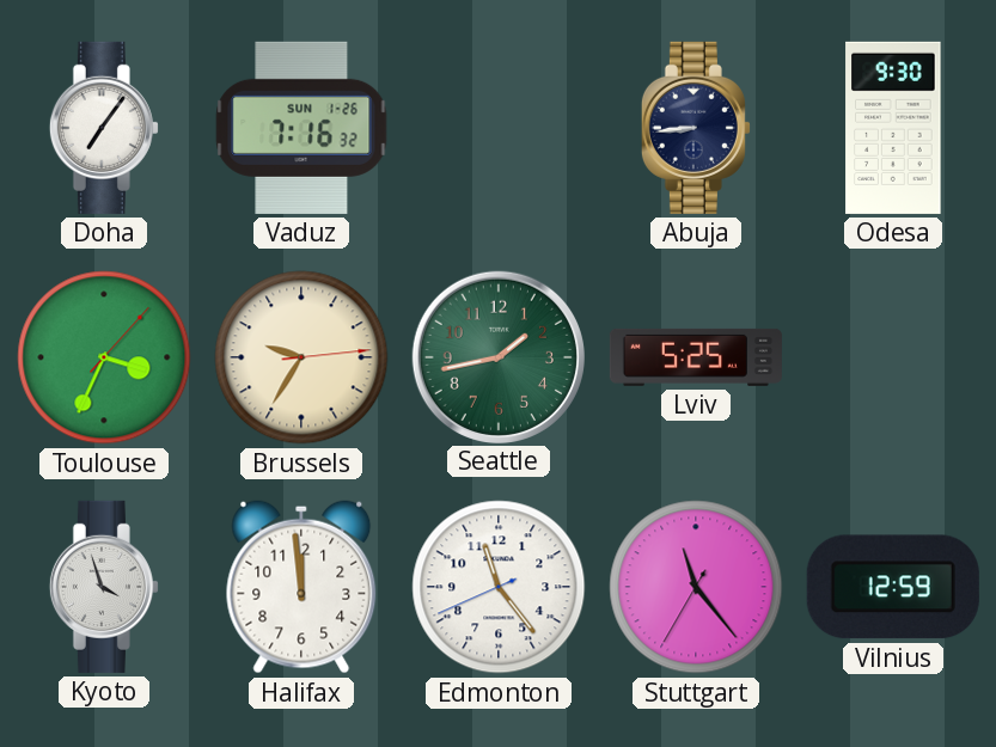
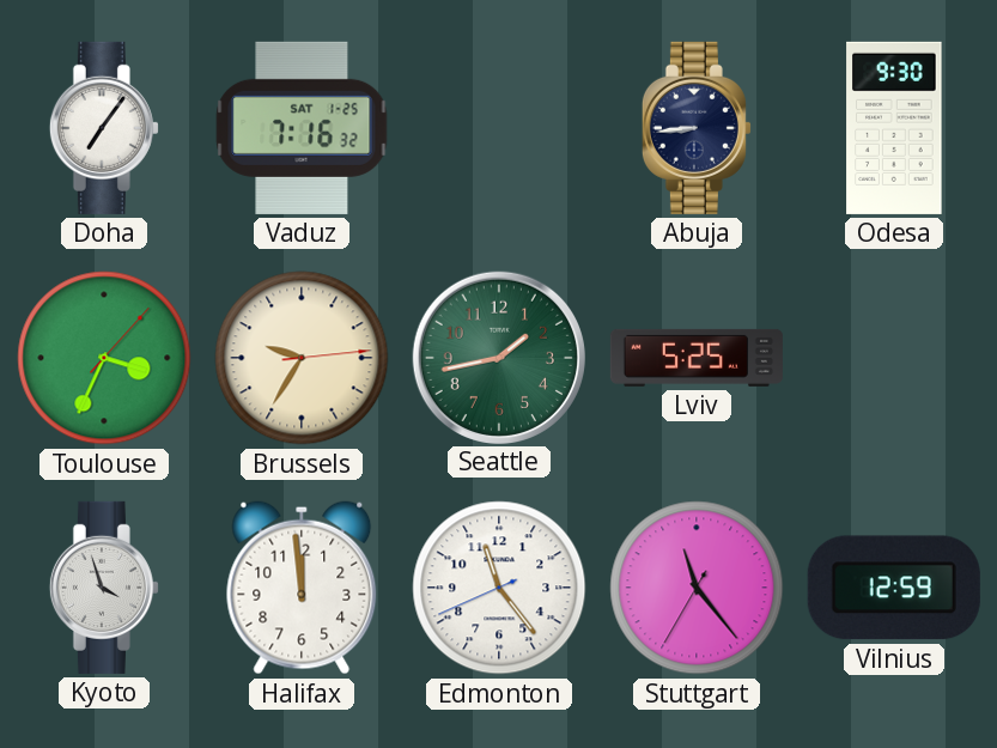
Vaduz date: SUN 1-26 -> SAT 1-25 (302, 128)
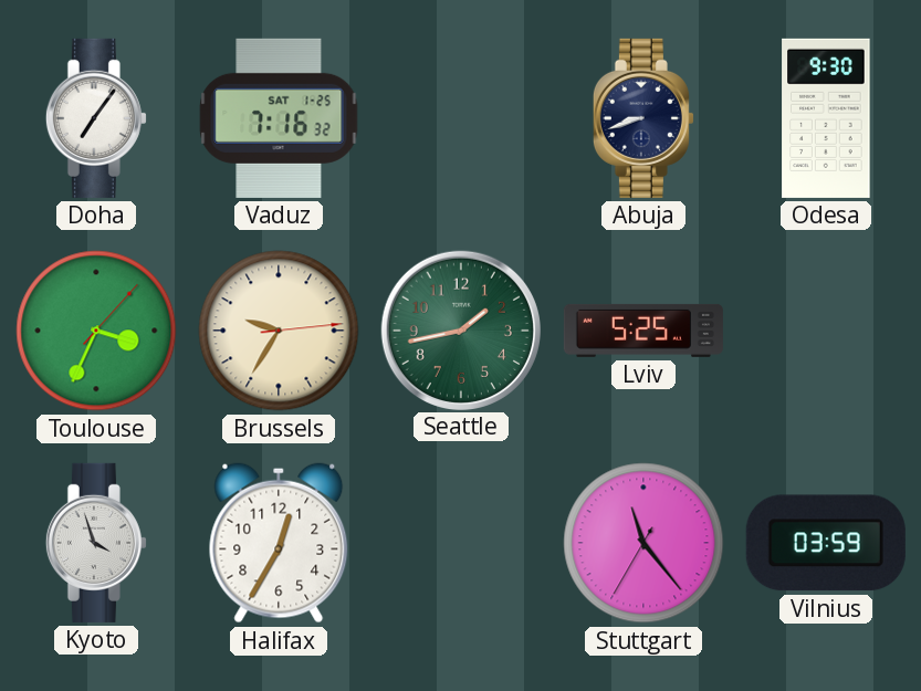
Abuja: 8:44 -> 8:42 (643, 118)
Halifax: 11:59 -> 12:35 (279, 543)
Edmonton: 11:23 -> none (499, 588)
Vilnius: 12:59 -> 03:59 (826, 543)
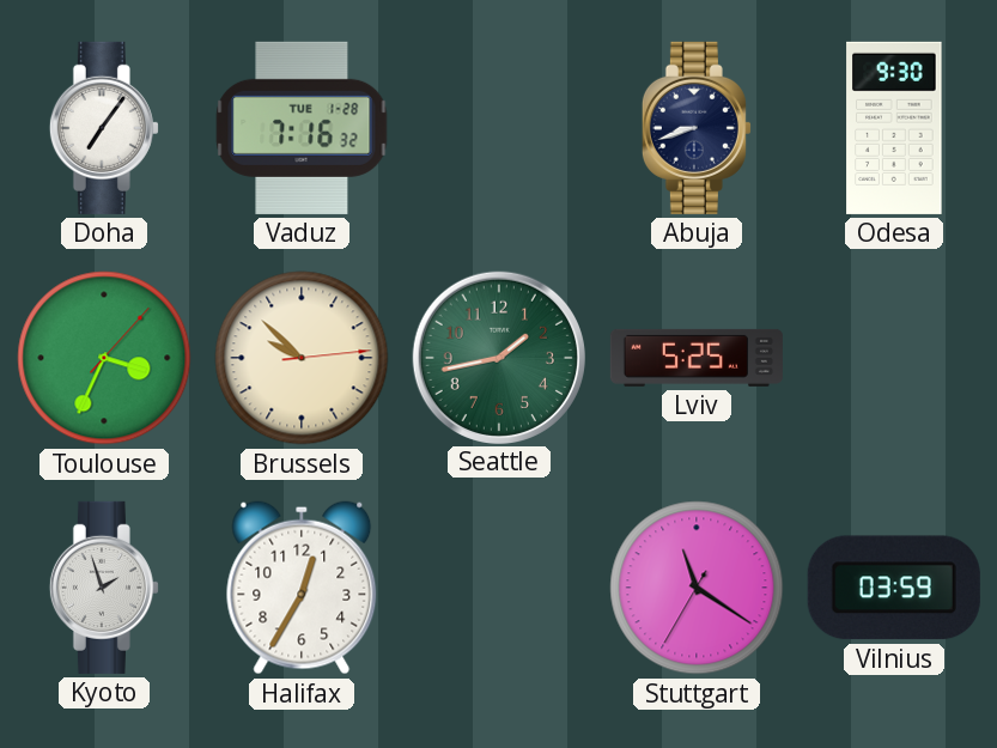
Vaduz date: SAT 1-25 -> TUE 1-28 (302, 128)
Brussels: 9:35 -> 9:52 (302, 358)
Kyoto: 3:57 -> 1:57 (104, 588)
Stuttgart: 11:23 -> 11:20 (697, 588)
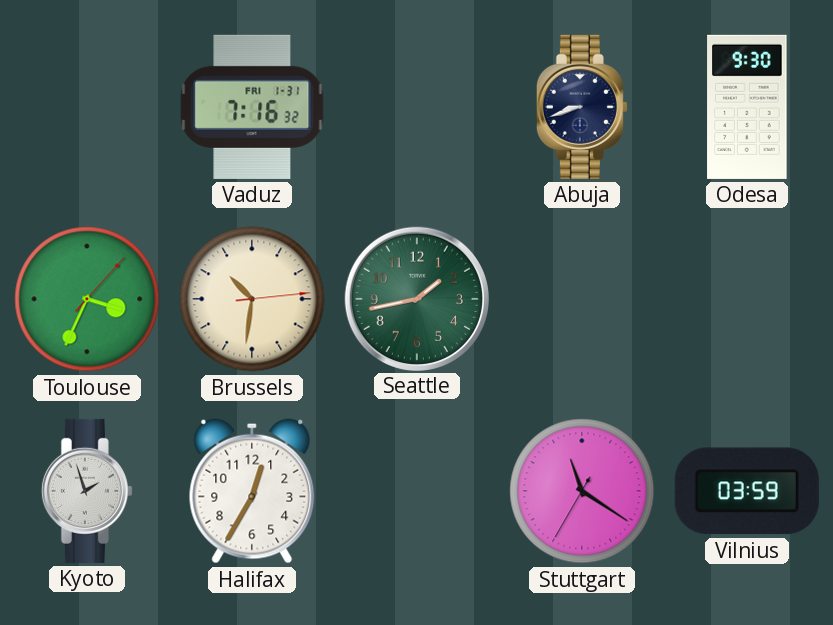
Doha: 7:06 -> none (104, 128)
Vaduz date: TUE 1-28 -> FRI 1-31 (252, 107)
Brussels: 9:52 -> 10:31 (252, 299)
Lviv: 5:25 -> none (697, 358)
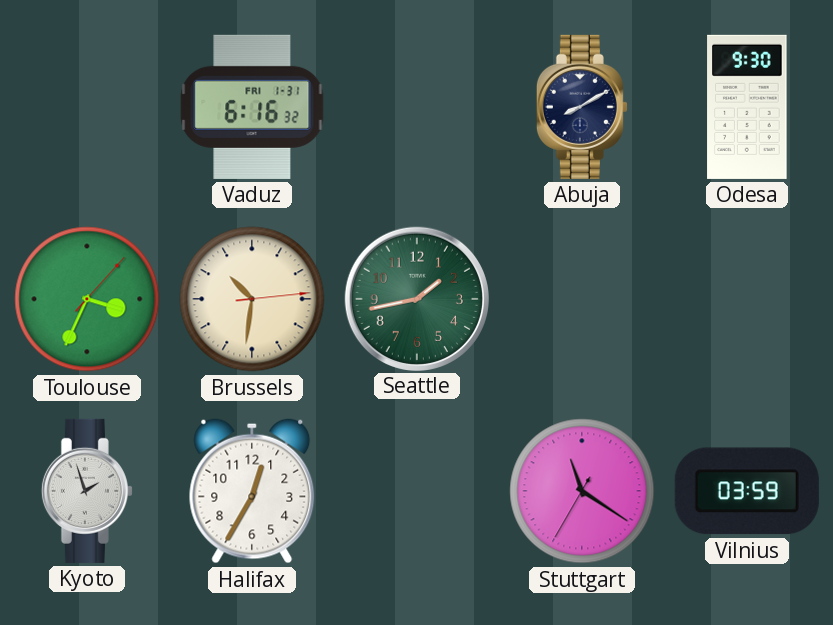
Vaduz: 7:16 -> 6:16 (252, 107)
Abuja: 8:42 -> 8:10 (582, 107)
